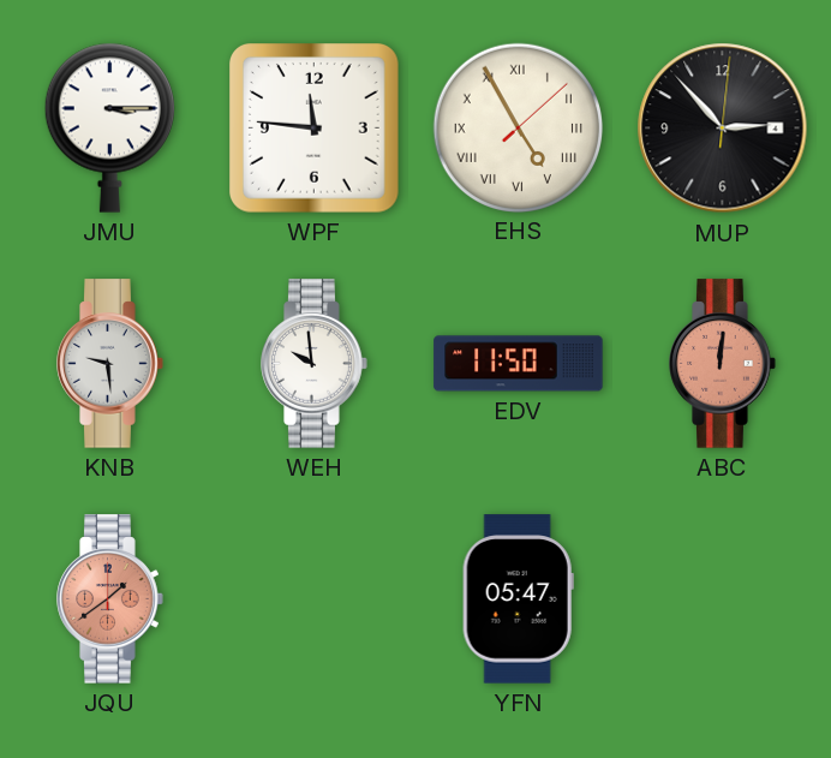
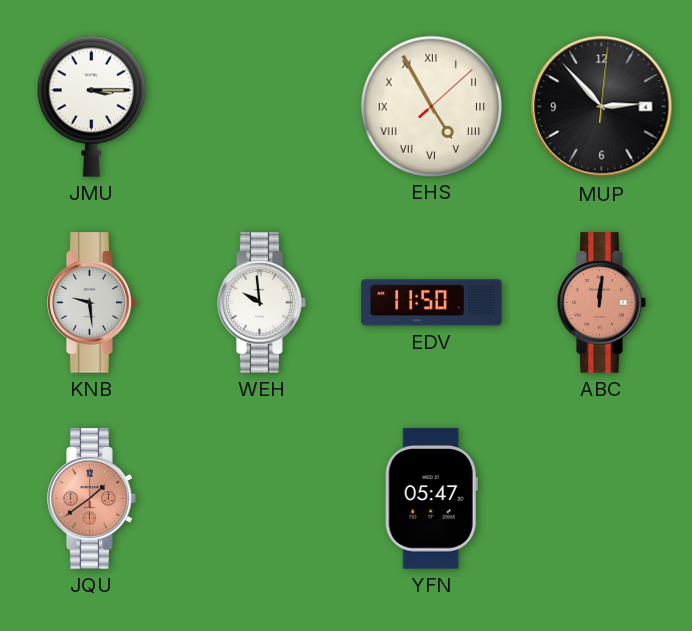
WPF: 11:46 -> none (315, 129)
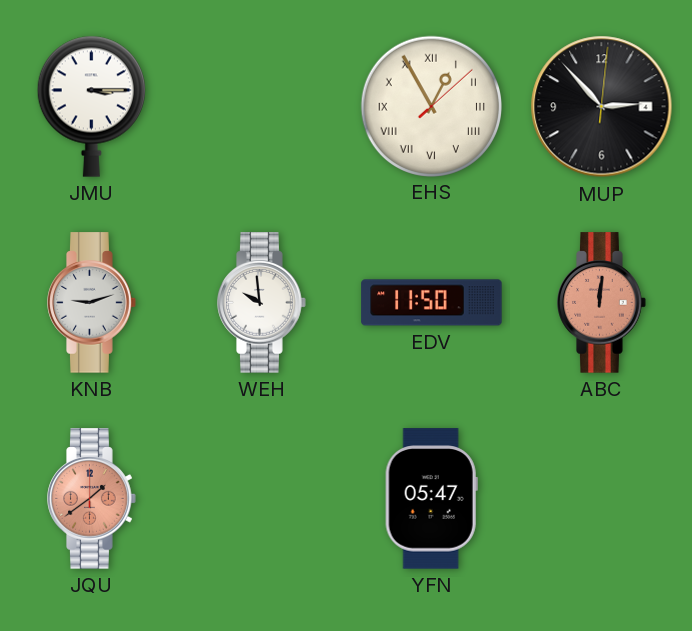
EHS: 4:55 -> 12:55 (431, 106)
KNB: 9:29 -> 9:12 (92, 303)
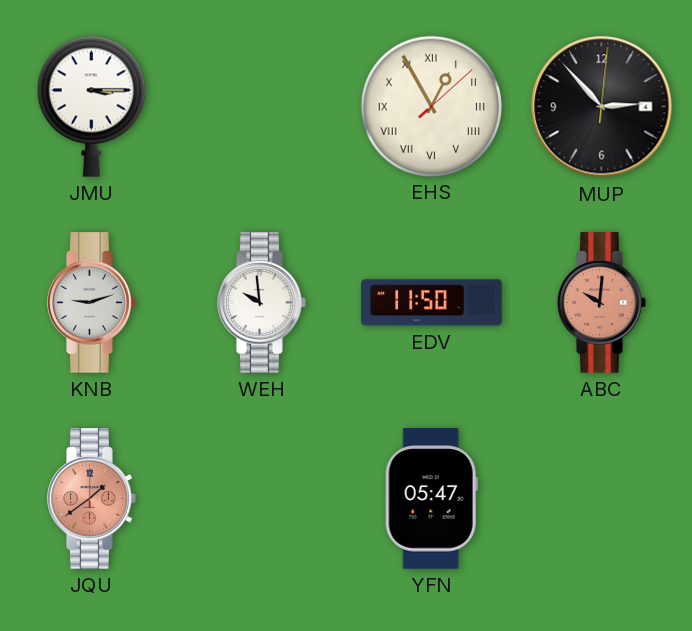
ABC: 12:01 -> 10:01 (602, 303)
